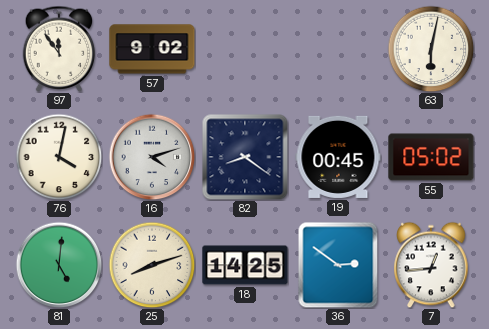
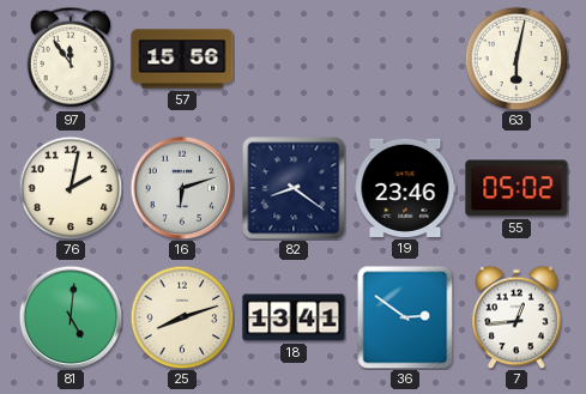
57: 9:02 -> 15:56 (182, 59)
76: 4:02 -> 2:02 (71, 188)
16: 4:12 -> 6:12 (182, 188)
19: 00:45 -> 23:46 (405, 188)
18: 14:25 -> 13:41 (294, 317)
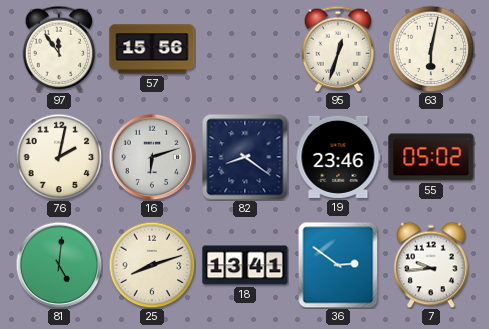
95: none -> 12:33 (338, 49)
7: 12:44 -> 9:44 (431, 265)
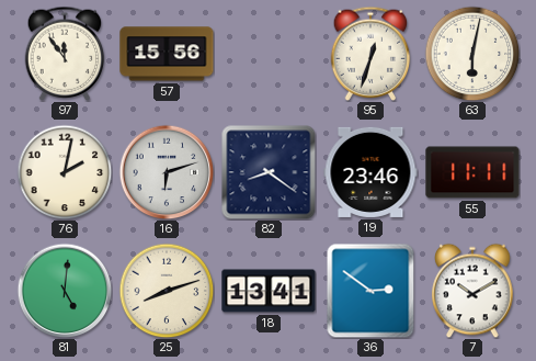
55: 05:02 -> 11:11 (472, 172)
7: 9:44 -> 10:10 (472, 291)
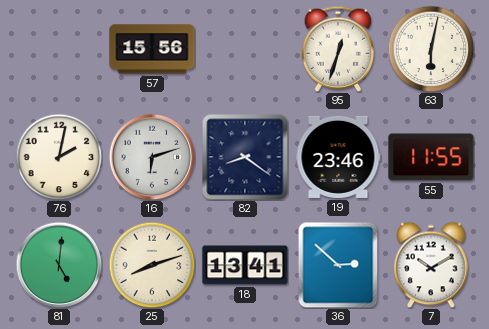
97: 11:54 -> none (65, 54)
55: 11:11 -> 11:55 (431, 157)
36: 2:51 -> 2:52 (338, 265)
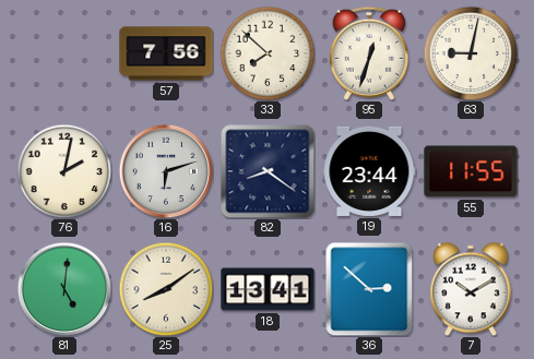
57: 15:56 -> 7:56 (166, 53)
33: none -> 7:52 (268, 53)
63: 6:02 -> 9:02 (471, 53)
19: 23:46 -> 23:44 (369, 171)
25: 8:12 -> 8:09 (166, 289)
